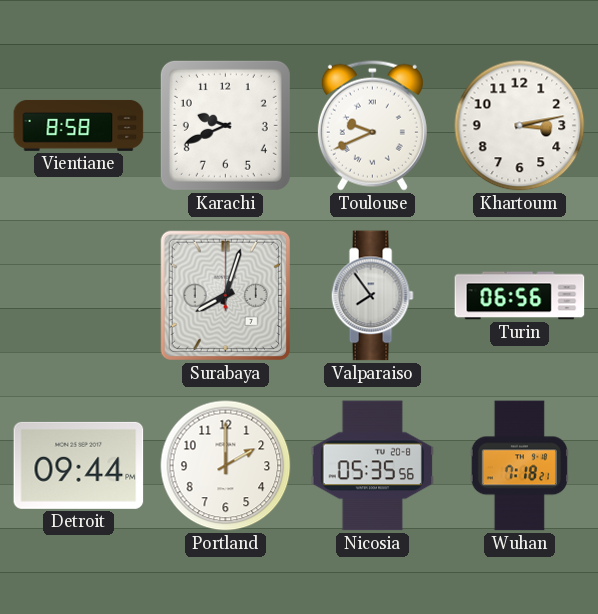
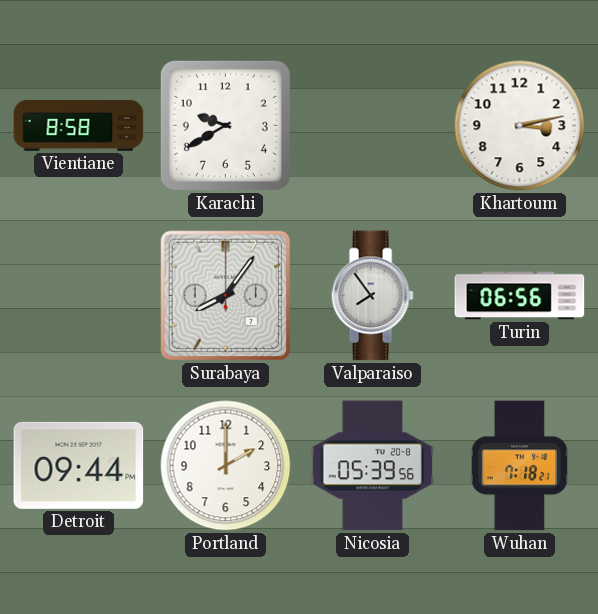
Karachi: 9:41 -> 9:40 (225, 125)
Toulouse: 9:41 -> none (372, 125)
Surabaya: 8:03 -> 8:06 (225, 295)
Nicosia: 05:35 -> 05:39 (373, 466)
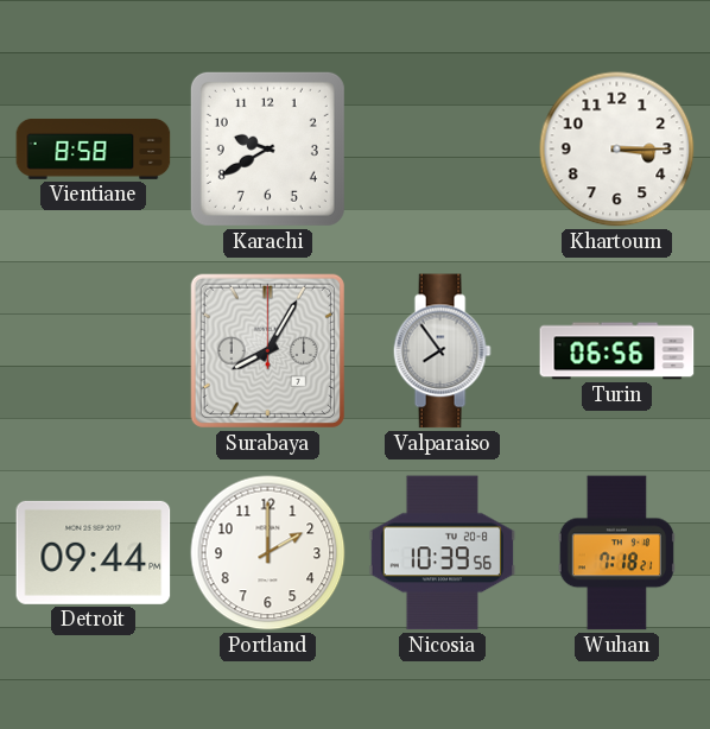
Khartoum: 3:13 -> 3:15 (617, 150)
Surabaya: 8:06 -> 8:05 (267, 350)
Nicosia: 05:39 -> 10:39 (443, 553)
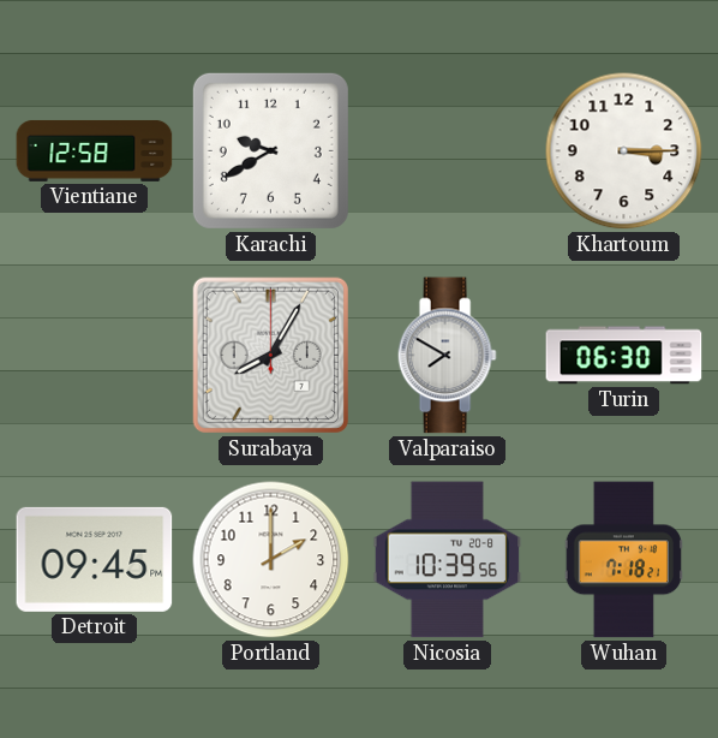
Vientiane: 8:58 -> 12:58 (95, 150)
Valparaiso: 7:54 -> 7:50 (447, 356)
Turin: 06:56 -> 06:30 (624, 356)
Detroit: 09:44 -> 09:45 (95, 559)
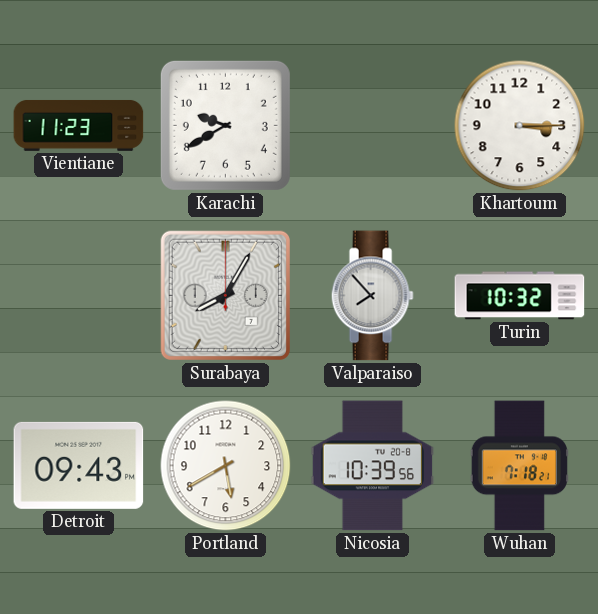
Vientiane: 12:58 -> 11:23 (79, 125)
Valparaiso: 7:50 -> 7:53 (372, 296)
Turin: 06:30 -> 10:32 (520, 296)
Detroit: 09:45 -> 09:43 (79, 465)
Portland: 2:00 -> 5:40 (226, 466)
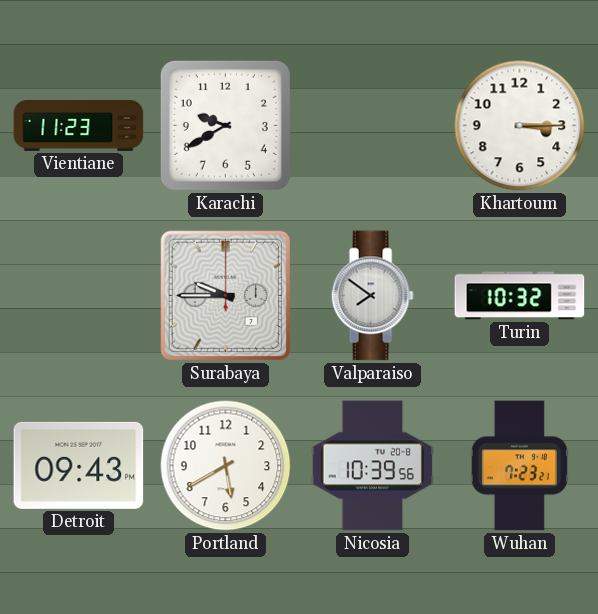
Surabaya: 8:05 -> 9:45 (225, 295)
Valparaiso: 7:53 -> 7:51 (372, 296)
Wuhan: 7:18 -> 7:23 (519, 466)
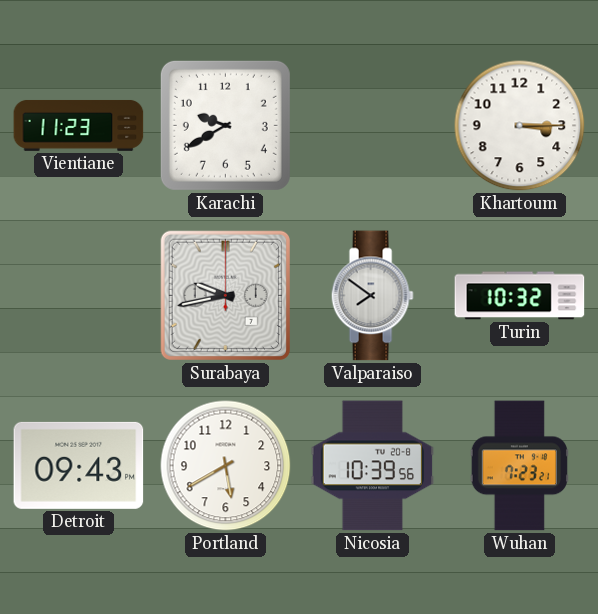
Surabaya: 9:45 -> 9:43 (225, 295)
